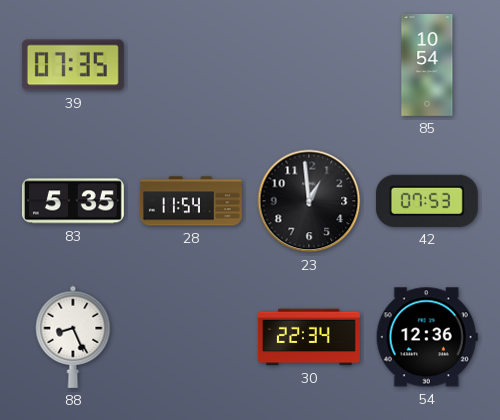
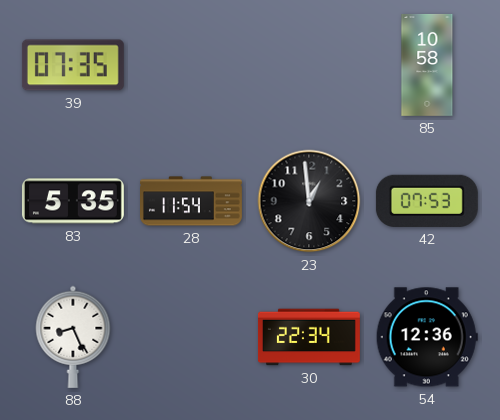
85: 10:54 -> 10:58 (427, 65)
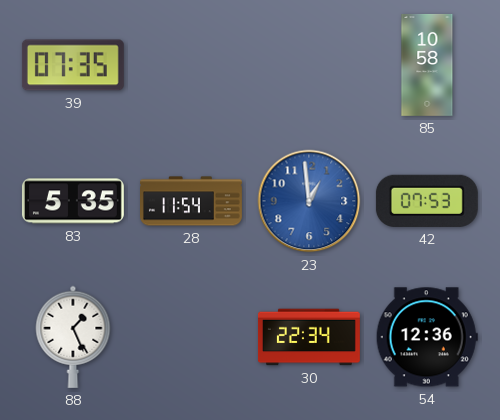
23 dial: black -> blue (309, 201)
88: 8:26 -> 1:26 (73, 337)
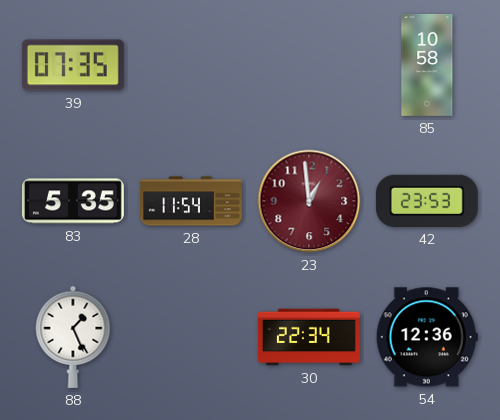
23 dial: blue -> burgundy (309, 201)
42: 07:53 -> 23:53 (427, 201)
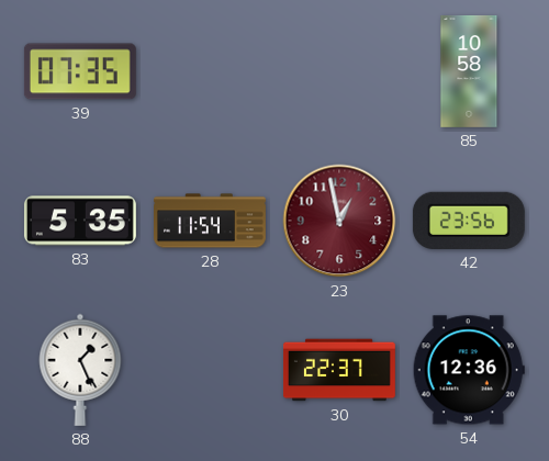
23: 12:59 -> 12:58 (339, 221)
42: 23:53 -> 23:56 (469, 221)
30: 22:34 -> 22:37 (340, 370)
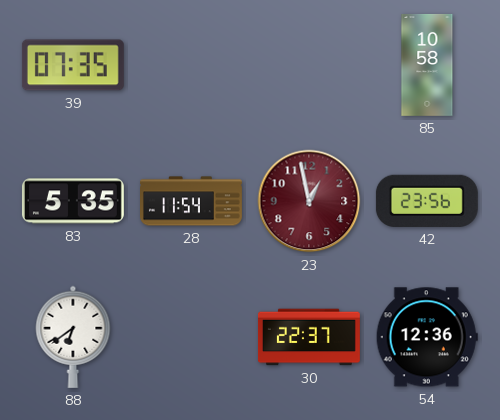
88: 1:26 -> 6:39 (73, 337)
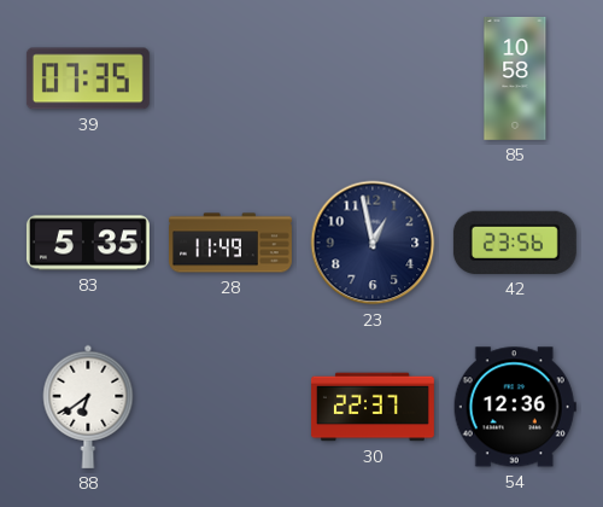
28: 11:54 -> 11:49 (232, 243)
23 dial: burgundy -> navy (373, 243)
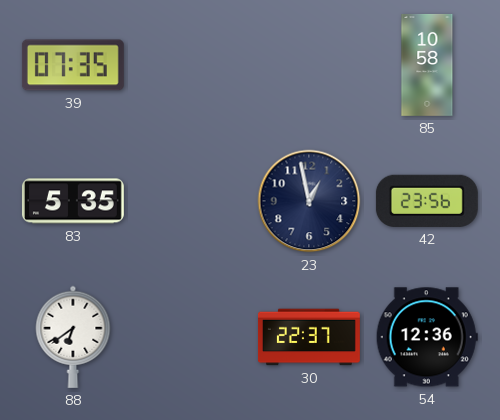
28: 11:49 -> none (232, 243)
